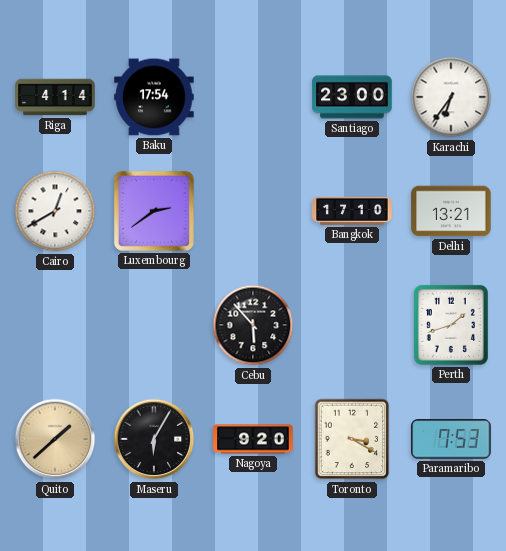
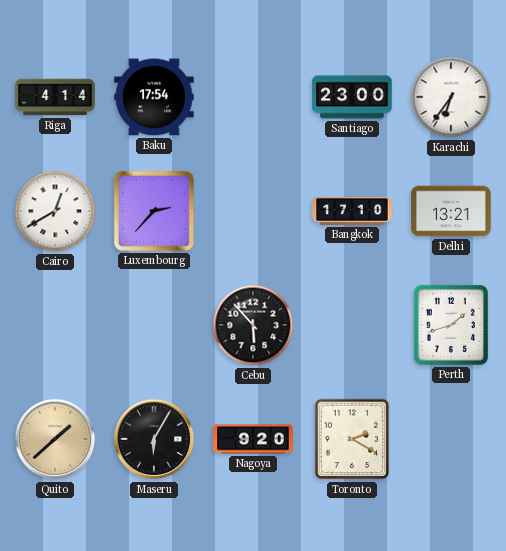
Luxembourg: 2:39 -> 2:37 (154, 211)
Toronto: 3:20 -> 2:20 (352, 439)
Paramaribo: 7:53 -> none (451, 439)
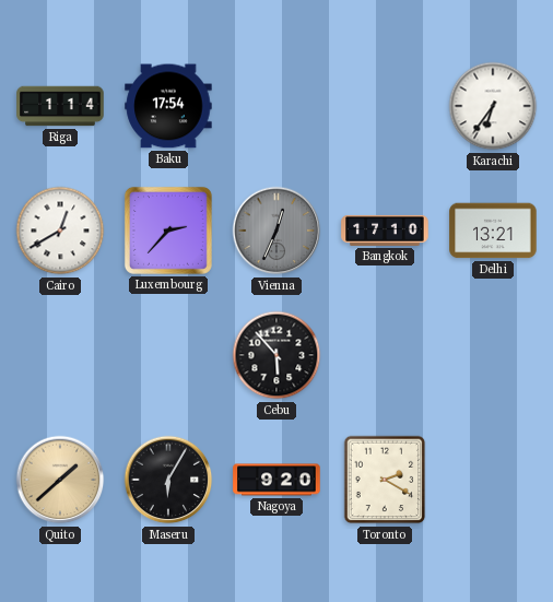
Riga: 4:14 -> 1:14 (60, 106)
Santiago: 23:00 -> none (352, 97)
Vienna: none -> 12:34 (276, 231)
Perth: 1:42 -> none (451, 325)
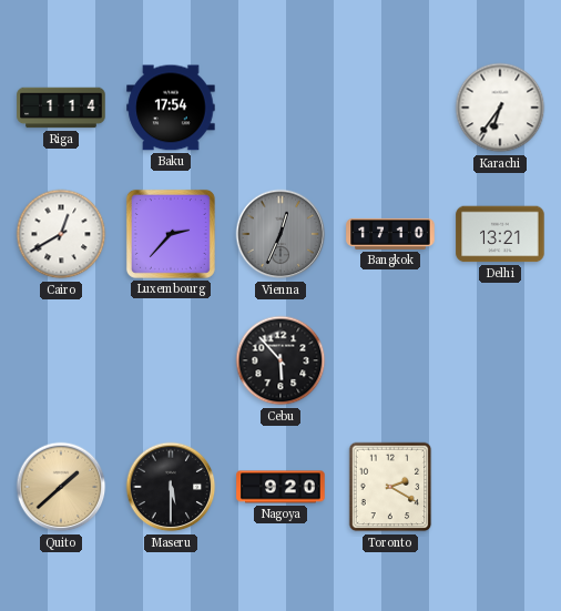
Maseru: 6:05 -> 5:30 (171, 487)
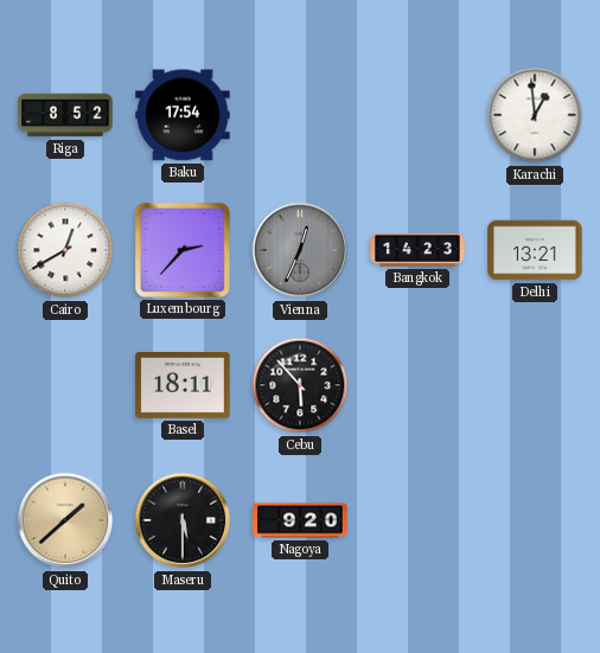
Riga: 1:14 -> 8:52 (65, 115)
Karachi: 6:36 -> 12:59 (535, 115)
Bangkok: 17:10 -> 14:23 (417, 250)
Basel: none -> 18:11 (183, 386)
Toronto: 2:20 -> none (390, 487)
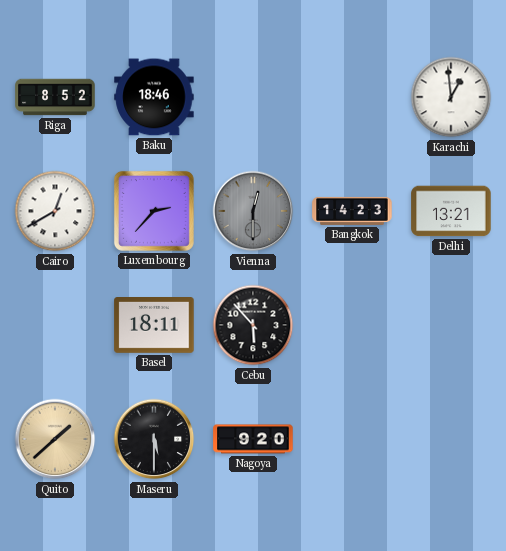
Baku: 17:54 -> 18:46 (154, 97)
Vienna: 12:34 -> 12:30 (253, 211)
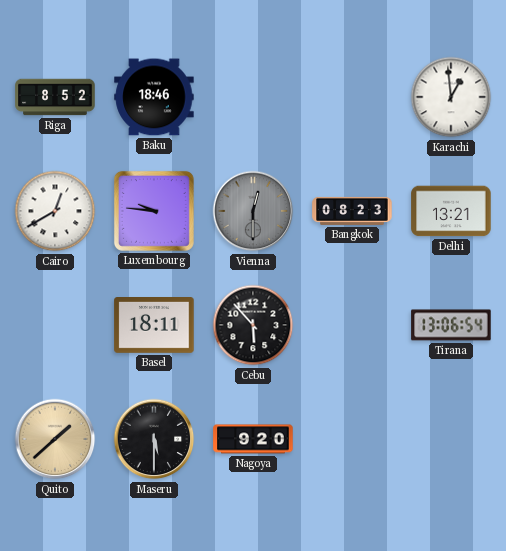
Luxembourg: 2:37 -> 9:46 (154, 211)
Bangkok: 14:23 -> 08:23 (352, 211)
Tirana: none -> 13:06 (451, 325)
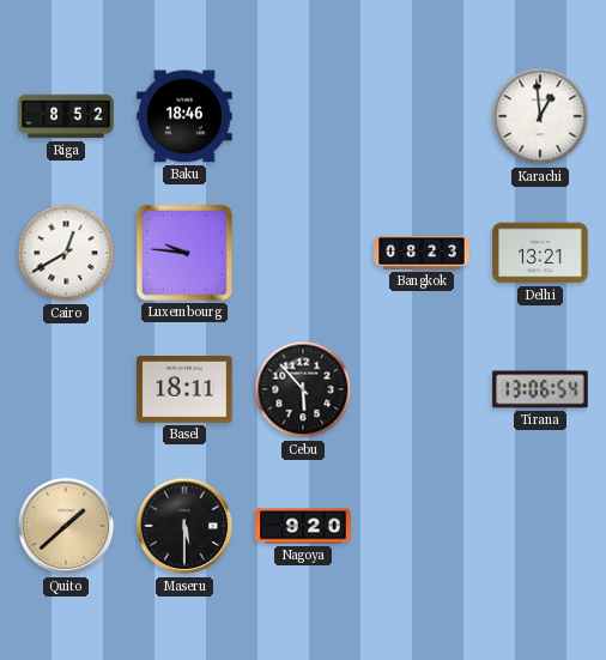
Vienna: 12:30 -> none (253, 211)
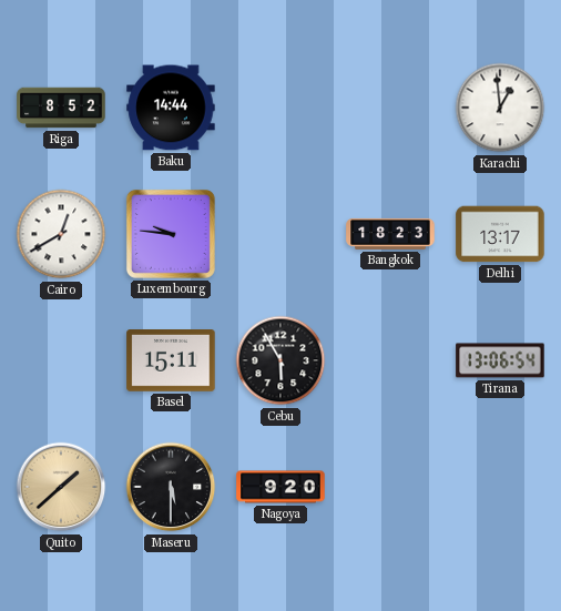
Baku: 18:46 -> 14:44 (171, 108)
Bangkok: 08:23 -> 18:23 (390, 234)
Delhi: 13:21 -> 13:17 (500, 234)
Basel: 18:11 -> 15:11 (171, 361)
Cebu: 5:53 -> 5:55 (280, 360)
